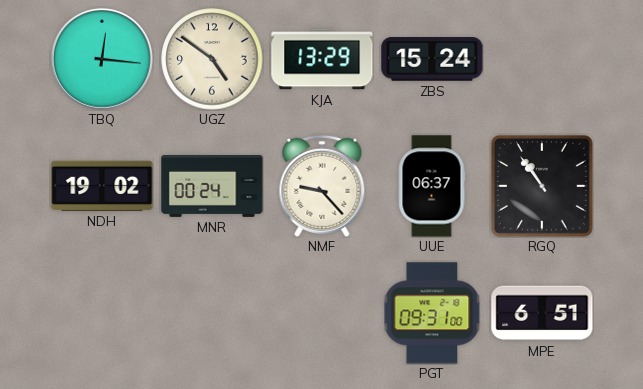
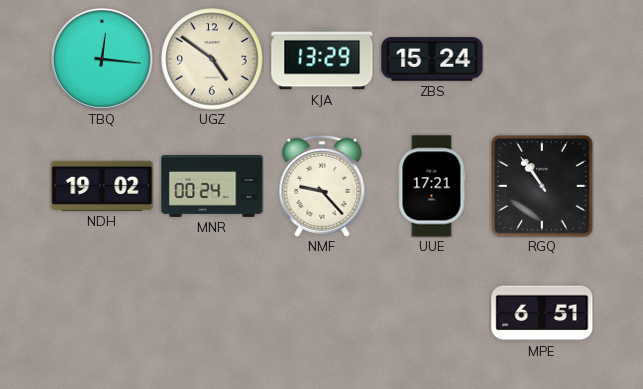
UUE: 06:37 -> 17:21 (432, 186)
PGT: 09:31 -> none (432, 313)
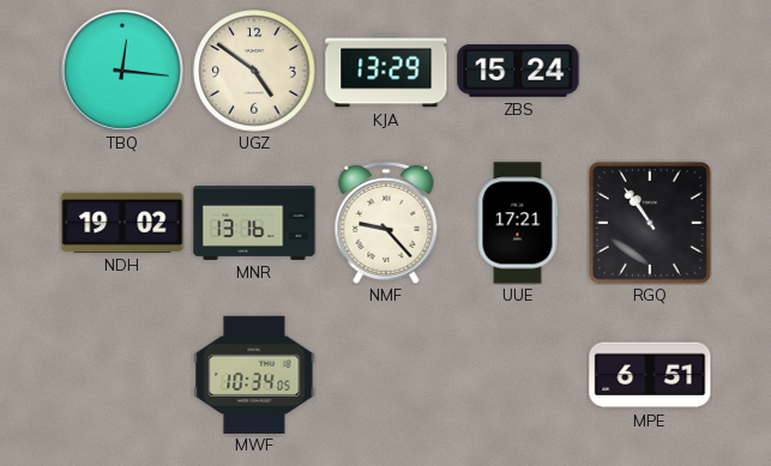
MNR: 00:24 -> 13:16 (254, 223)
MWF: none -> 10:34 (254, 374)
